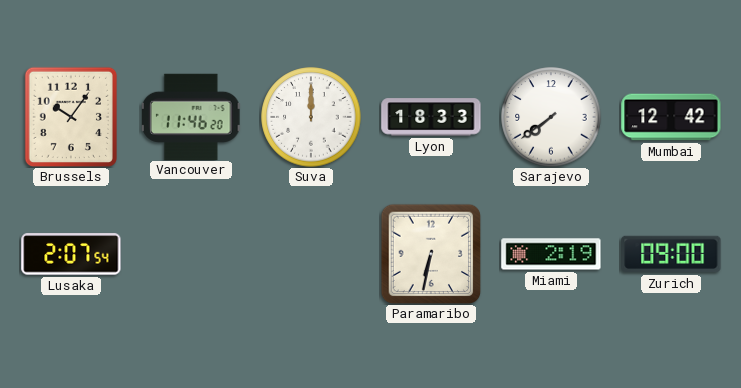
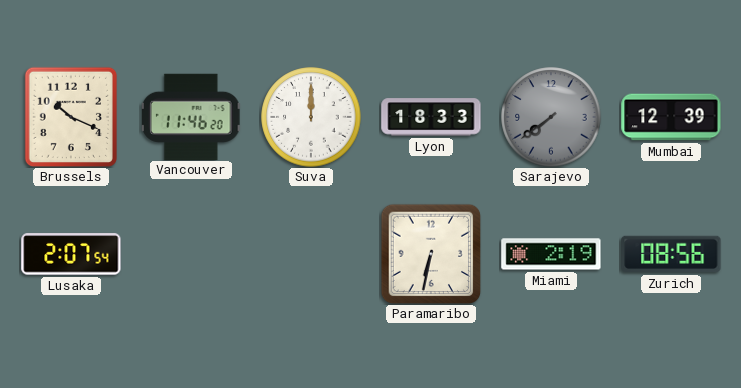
Brussels: 10:06 -> 10:19 (70, 116)
Sarajevo dial: white -> grey (551, 117)
Mumbai: 12:42 -> 12:39 (671, 117)
Zurich: 09:00 -> 08:56 (671, 254)
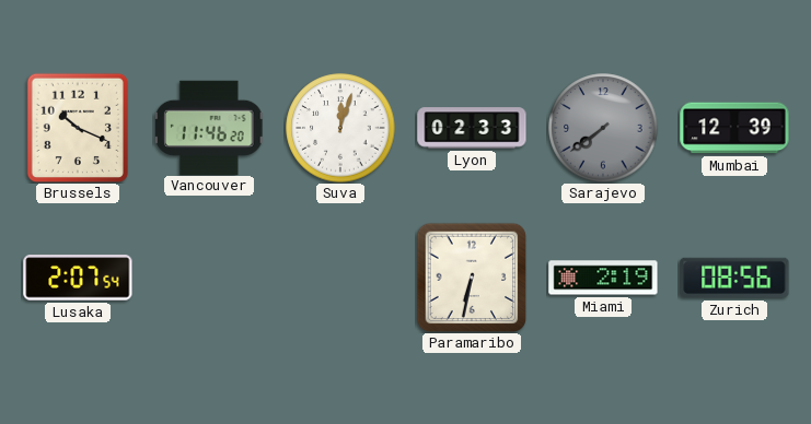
Suva: 12:00 -> 12:03 (340, 128)
Lyon: 18:33 -> 02:33 (472, 128)
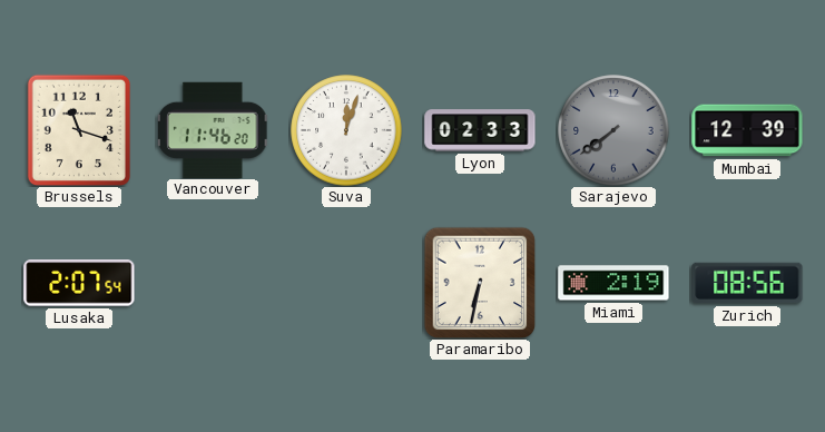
Brussels: 10:19 -> 11:18 (78, 129)
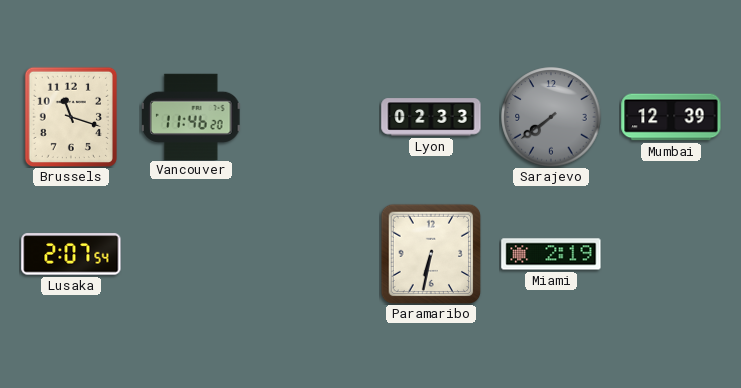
Suva: 12:03 -> none (346, 130)
Zurich: 08:56 -> none (747, 283)
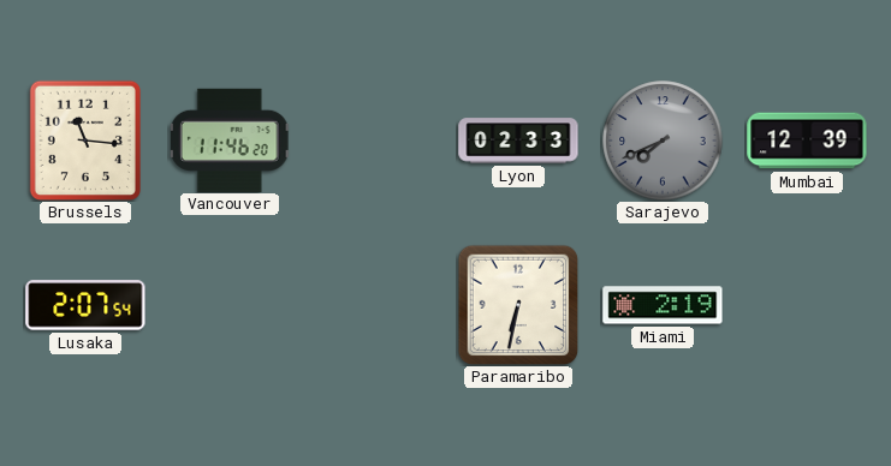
Brussels: 11:18 -> 11:16 (84, 139)
Sarajevo: 7:39 -> 7:41 (663, 141)
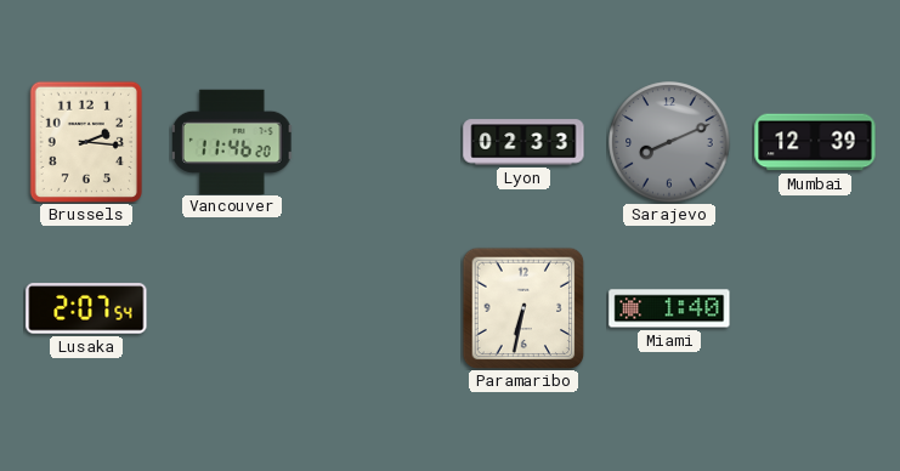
Brussels: 11:16 -> 2:16 (85, 141)
Sarajevo: 7:41 -> 8:11 (669, 142)
Miami: 2:19 -> 1:40 (669, 308)
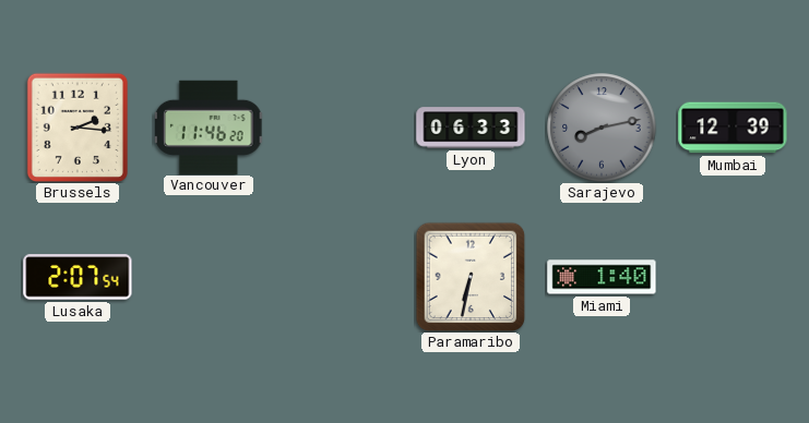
Lyon: 02:33 -> 06:33 (471, 128)
Sarajevo: 8:11 -> 8:13 (602, 128)
